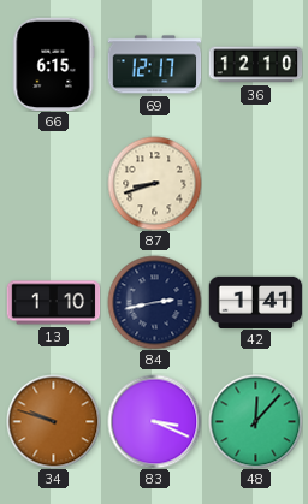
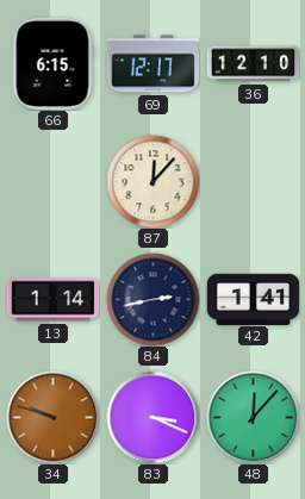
87: 8:42 -> 12:07 (152, 181)
13: 1:10 -> 1:14 (52, 300)
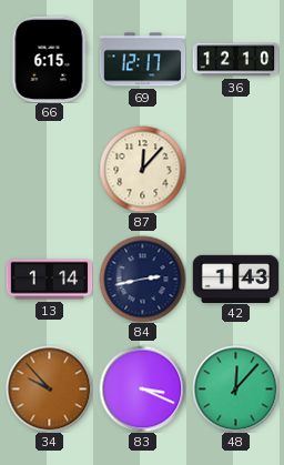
42: 1:41 -> 1:43 (235, 279)
34: 9:48 -> 9:53 (49, 388)
